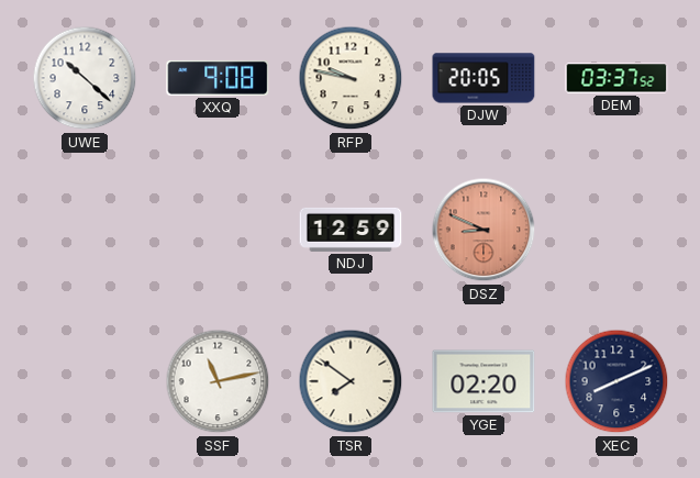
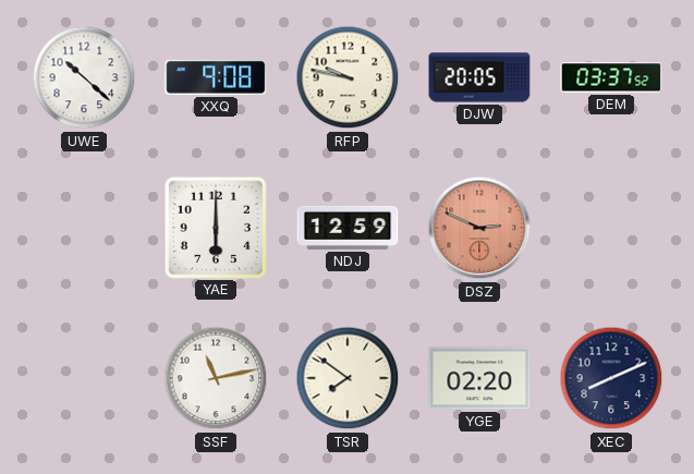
YAE: none -> 6:00 (215, 227)
DSZ: 8:49 -> 2:49 (479, 228)
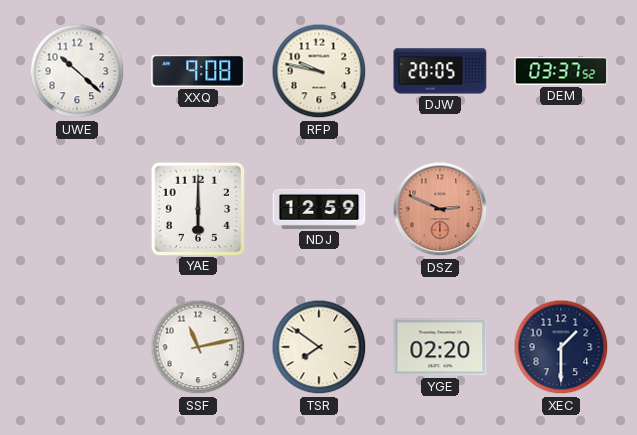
XEC: 8:11 -> 1:30 (561, 347)
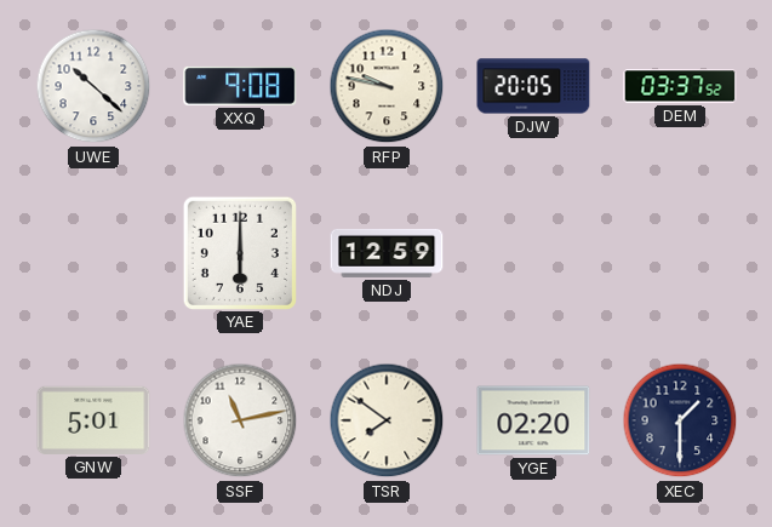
DSZ: 2:49 -> none (440, 209)
GNW: none -> 5:01 (93, 420)
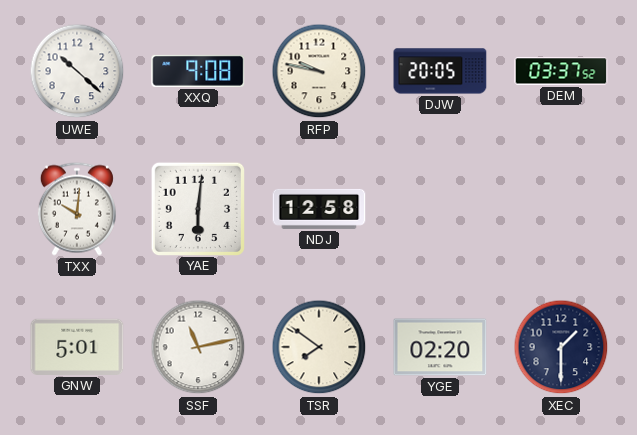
TXX: none -> 10:01 (77, 209)
YAE: 6:00 -> 6:01 (197, 208)
NDJ: 12:59 -> 12:58 (319, 209)
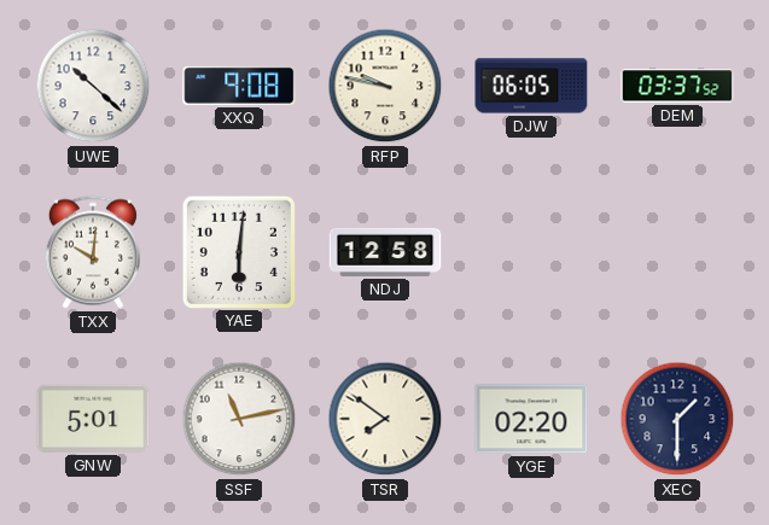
DJW: 20:05 -> 06:05 (531, 86)
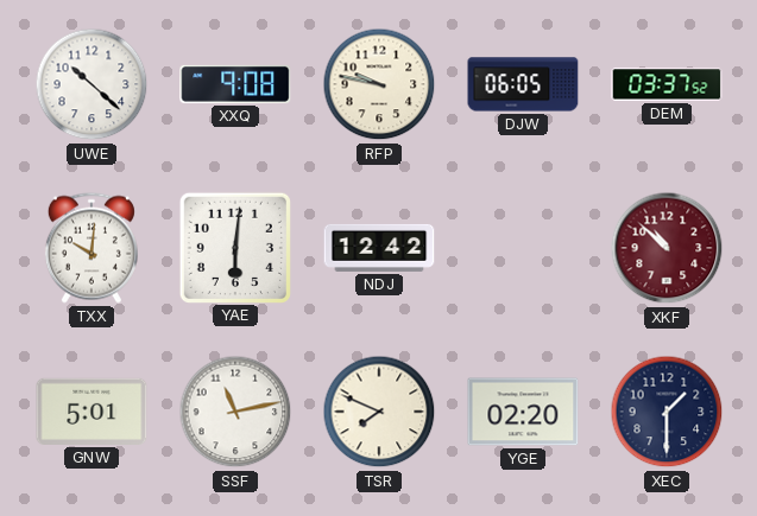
NDJ: 12:58 -> 12:42 (379, 248)
XKF: none -> 10:52 (667, 248)
TSR: 7:51 -> 7:49 (379, 412)
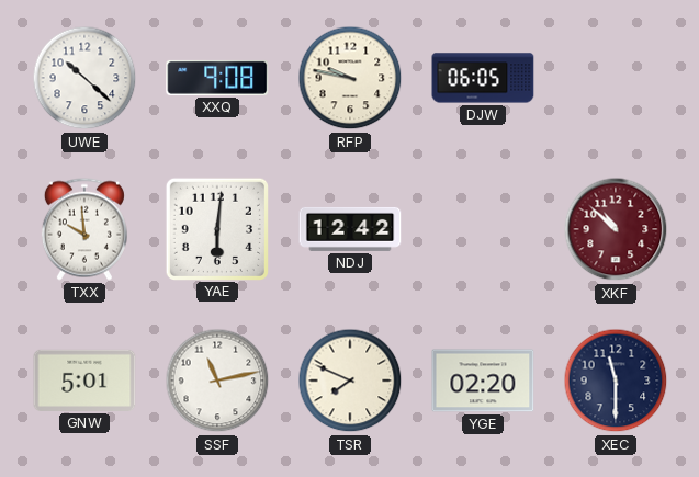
DEM: 03:37 -> none (667, 84)
TXX: 10:01 -> 9:59 (84, 229)
XEC: 1:30 -> 11:30 (616, 381)
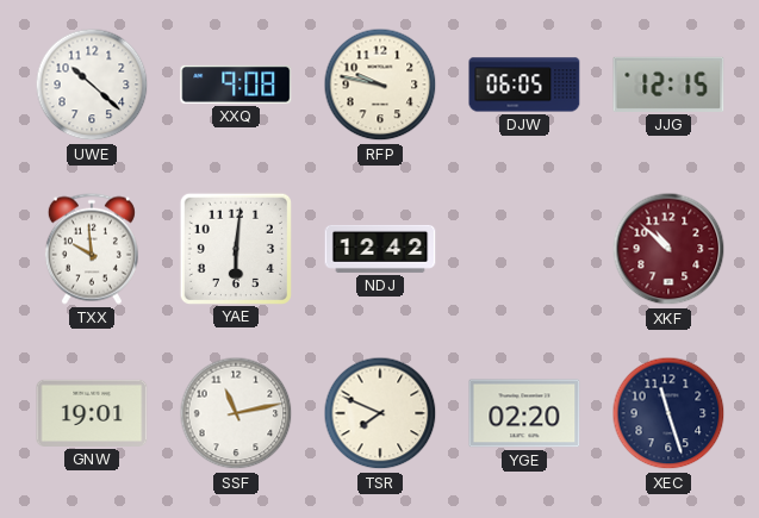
JJG: none -> 12:15 (668, 85)
GNW: 5:01 -> 19:01 (92, 413)
XEC: 11:30 -> 11:27 (668, 413)
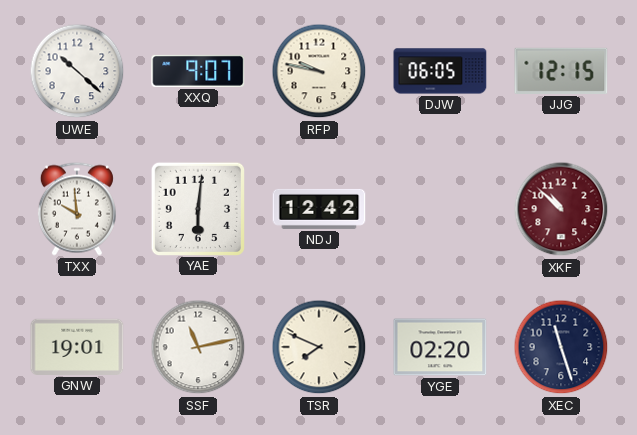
XXQ: 9:08 -> 9:07 (198, 71)
